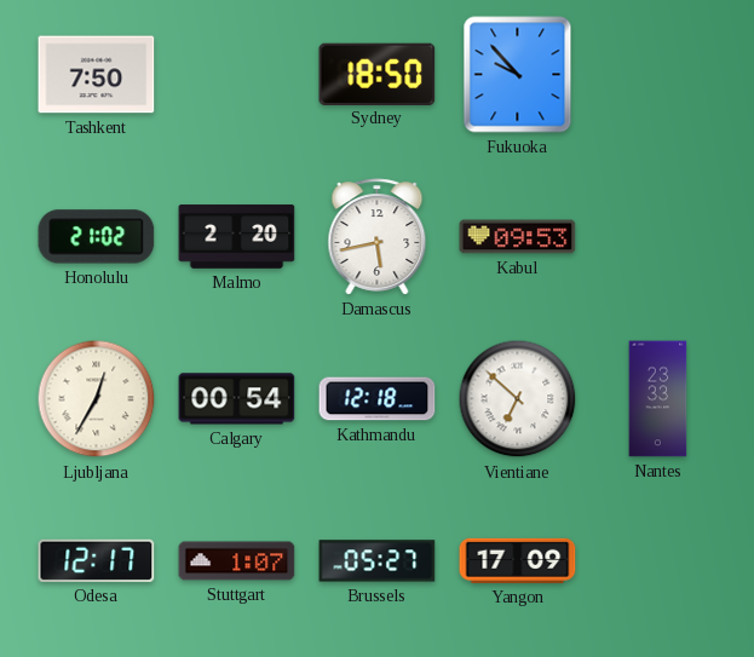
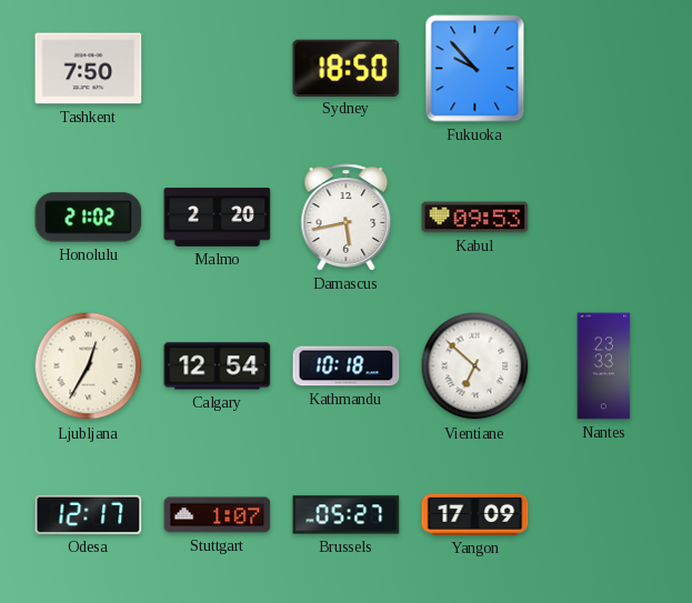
Calgary: 00:54 -> 12:54 (218, 366)
Kathmandu: 12:18 -> 10:18 (347, 366)
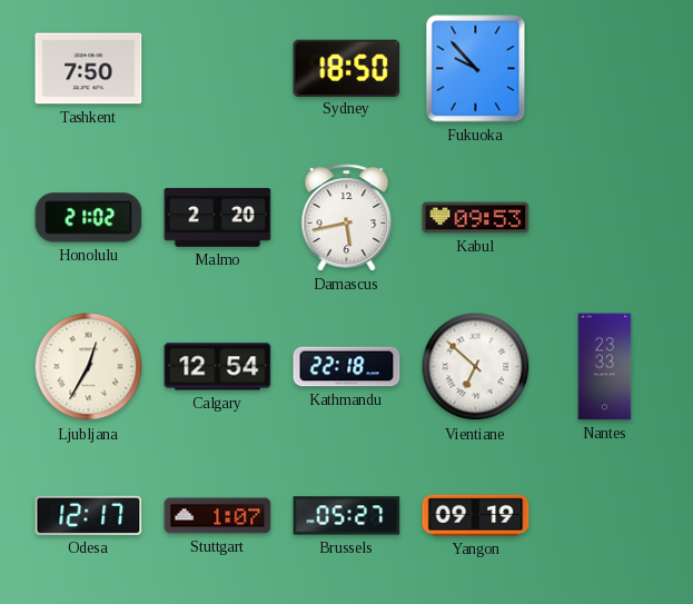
Kathmandu: 10:18 -> 22:18 (347, 367)
Yangon: 17:09 -> 09:19 (476, 515)
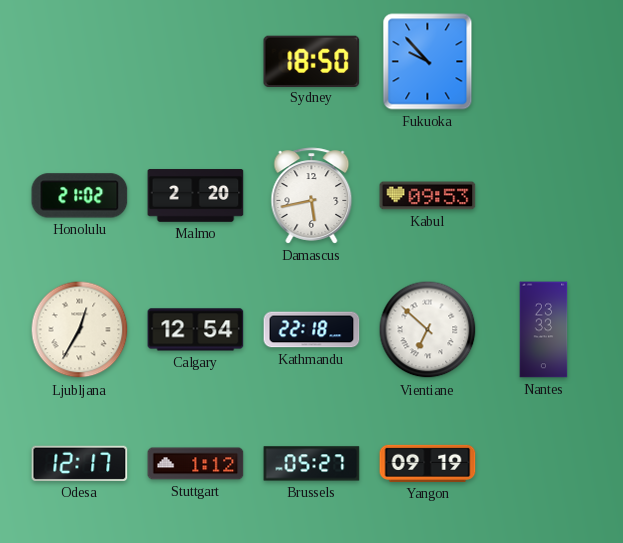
Tashkent: 7:50 -> none (89, 69)
Stuttgart: 1:07 -> 1:12 (196, 464)
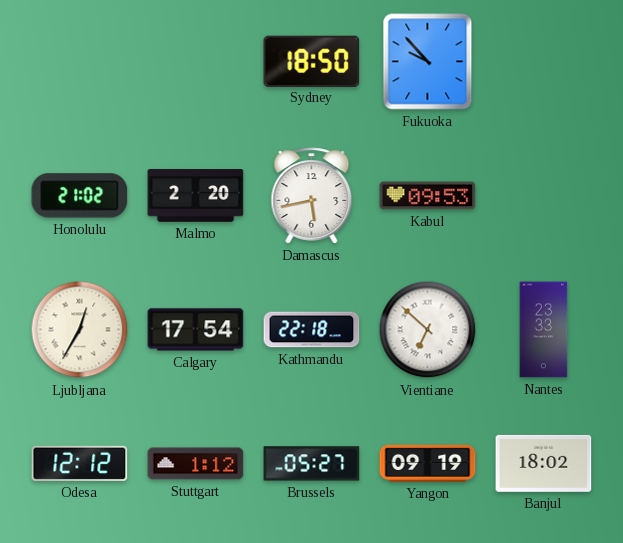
Calgary: 12:54 -> 17:54 (196, 330)
Odesa: 12:17 -> 12:12 (80, 463)
Banjul: none -> 18:02 (544, 463)
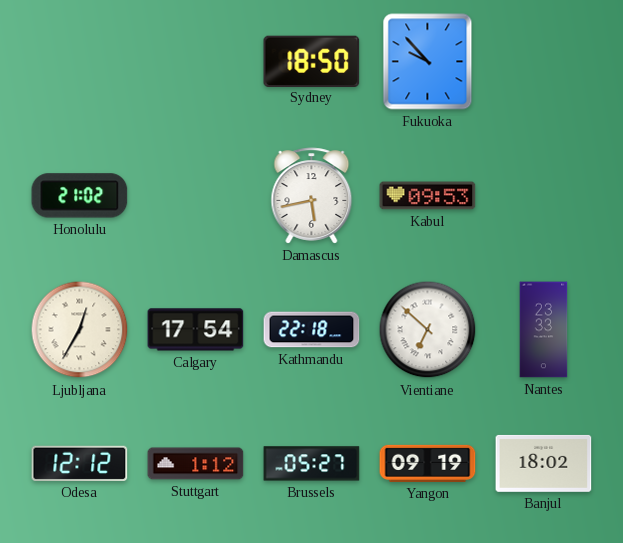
Malmo: 2:20 -> none (196, 196)
